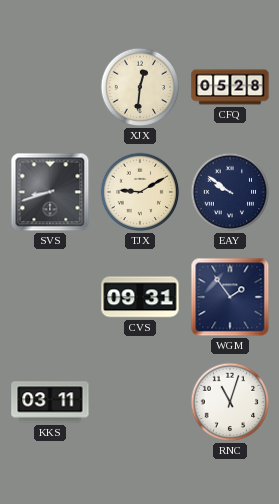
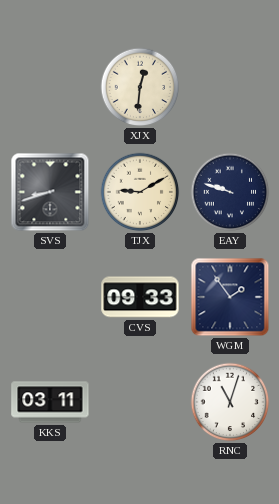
CFQ: 05:28 -> none (230, 87)
EAY: 9:51 -> 9:48 (230, 192)
CVS: 09:31 -> 09:33 (140, 297)
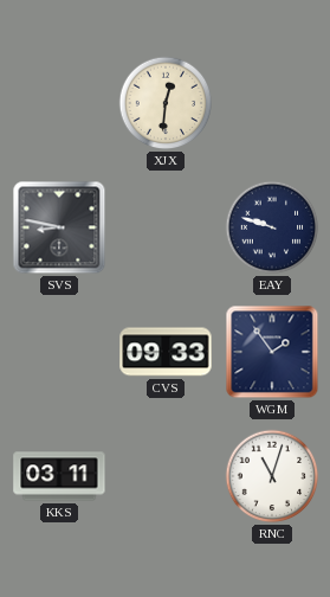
SVS: 8:42 -> 8:47 (59, 227)
TJX: 9:10 -> none (140, 192)
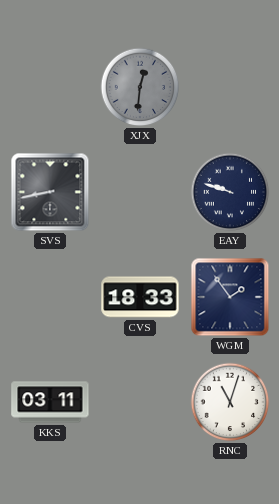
XJX dial: cream -> grey (140, 87)
SVS: 8:47 -> 8:43 (50, 192)
CVS: 09:33 -> 18:33 (140, 297)
